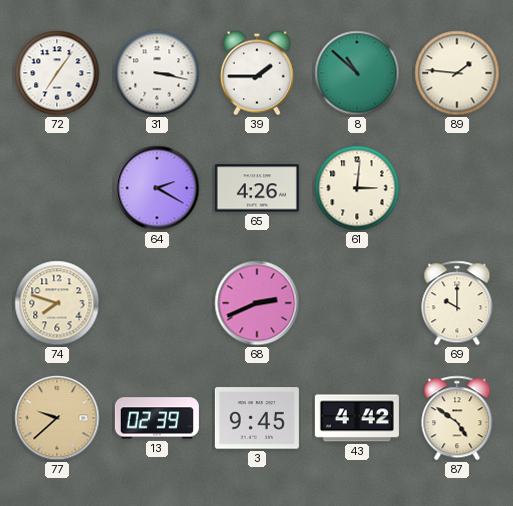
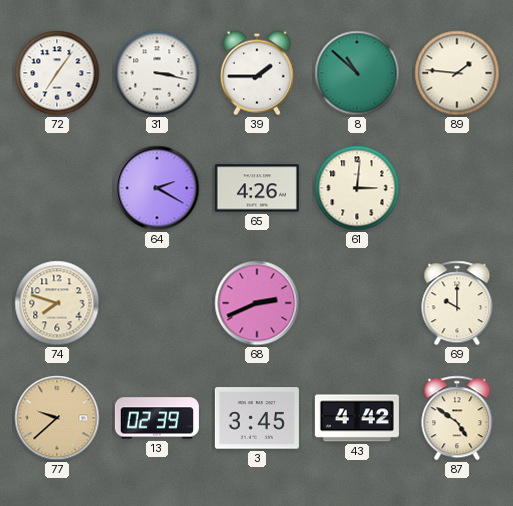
3: 9:45 -> 3:45 (257, 418)
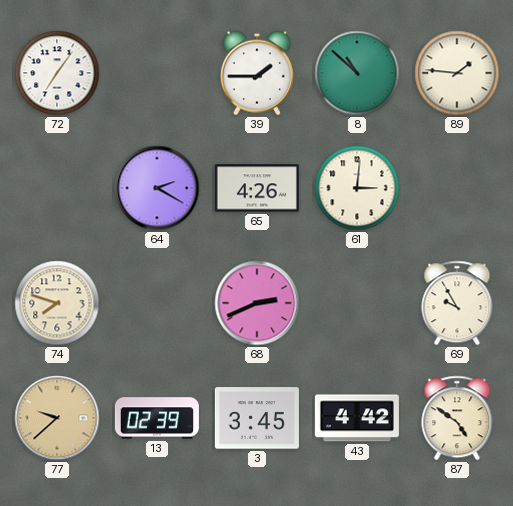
31: 3:17 -> none (157, 73)
69: 10:00 -> 9:55 (457, 303)
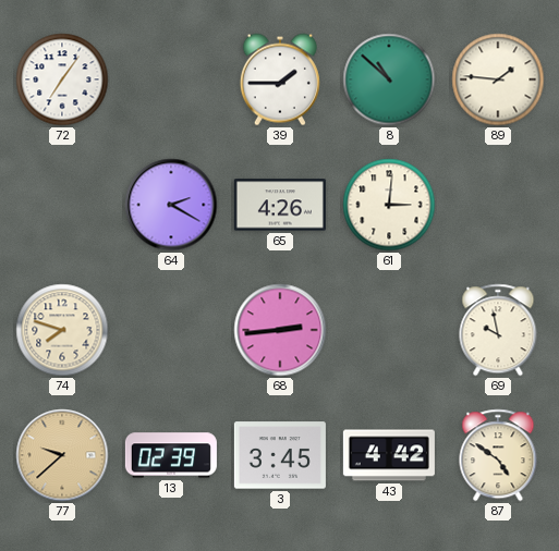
68: 2:41 -> 2:44 (280, 330)
69: 9:55 -> 9:58 (498, 330)
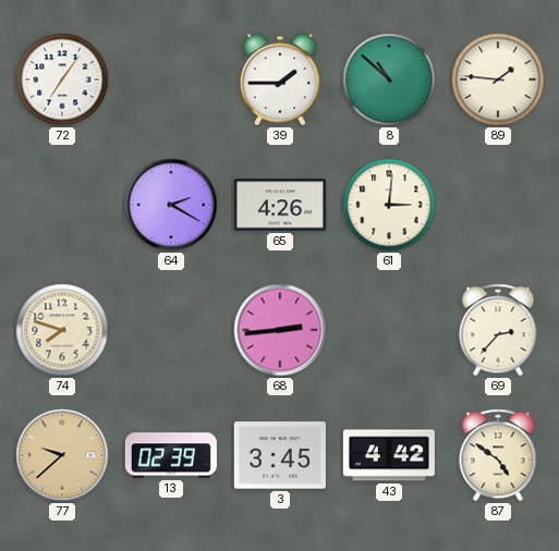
69: 9:58 -> 2:37 (498, 330)
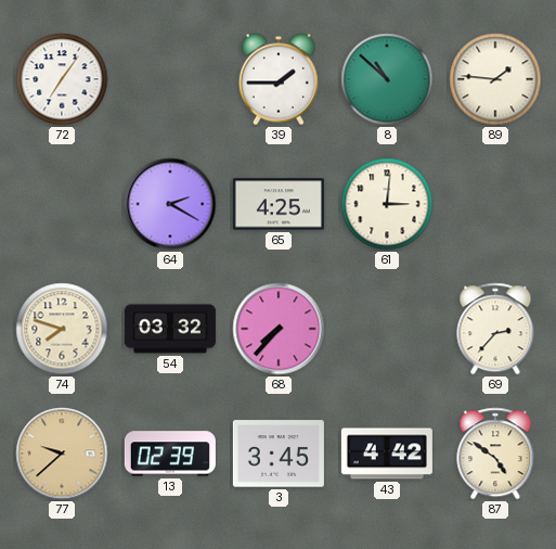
65: 4:26 -> 4:25 (279, 204)
54: none -> 03:32 (170, 329)
68: 2:44 -> 7:37 (279, 329)
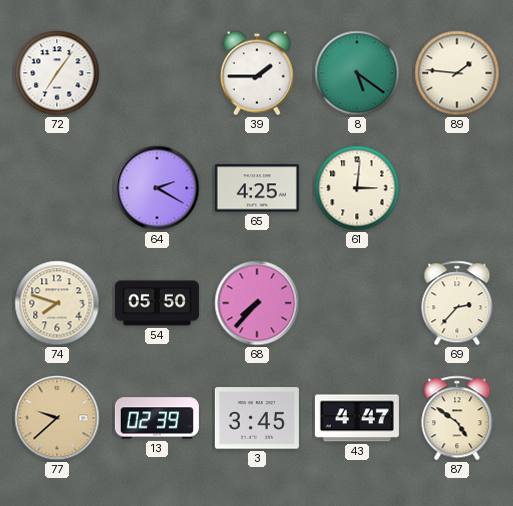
8: 10:52 -> 5:21 (357, 73)
54: 03:32 -> 05:50 (157, 303)
43: 4:42 -> 4:47 (357, 418)
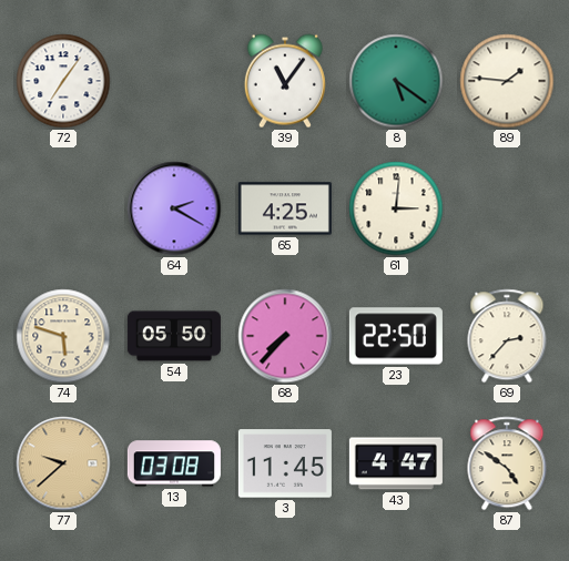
39: 1:45 -> 11:06 (285, 81)
74: 7:48 -> 5:48 (63, 336)
23: none -> 22:50 (396, 336)
13: 02:39 -> 03:08 (174, 463)
3: 3:45 -> 11:45 (285, 463)
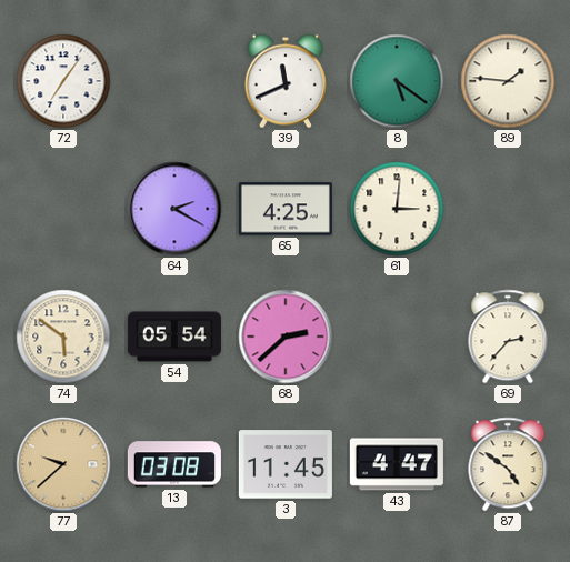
39: 11:06 -> 11:41 (286, 81)
74: 5:48 -> 5:51 (63, 337)
54: 05:50 -> 05:54 (174, 337)
68: 7:37 -> 2:38 (286, 337)
23: 22:50 -> none (396, 336)
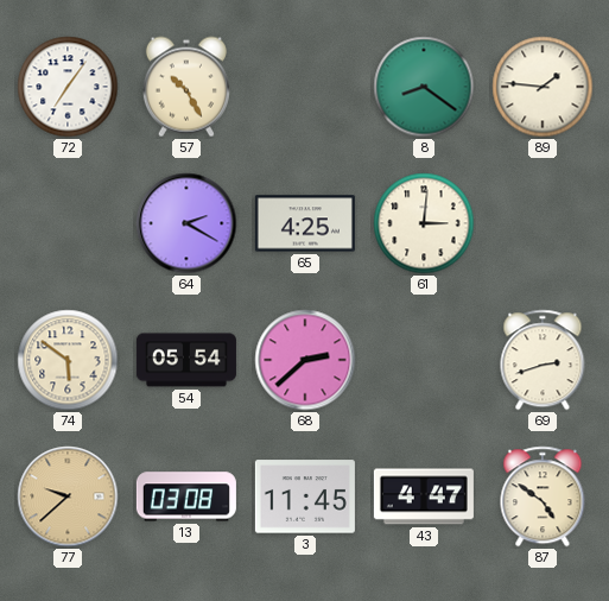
57: none -> 10:25 (186, 87)
39: 11:41 -> none (286, 81)
8: 5:21 -> 8:21 (424, 87)
69: 2:37 -> 2:42 (543, 360)
